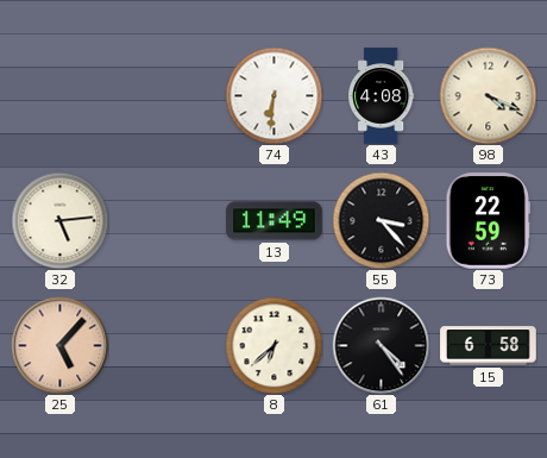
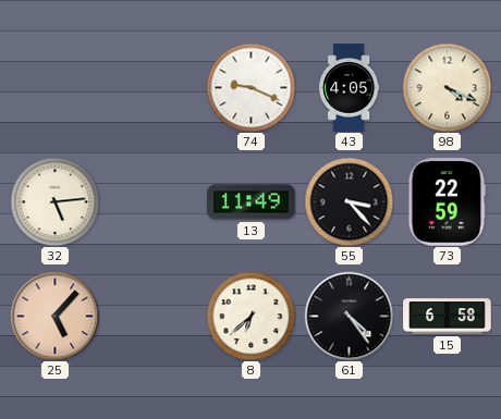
74: 6:31 -> 9:19 (250, 87)
43: 4:08 -> 4:05 (350, 88)
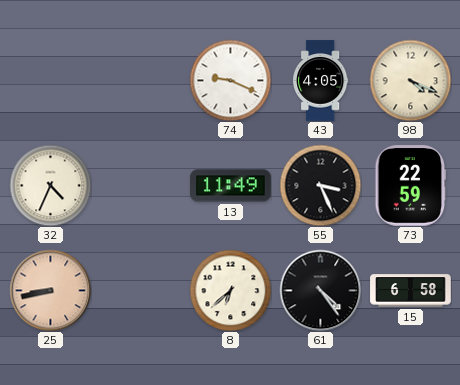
32: 5:14 -> 4:34 (50, 185)
55: 3:23 -> 3:26 (320, 185)
25: 5:07 -> 8:43 (50, 290)
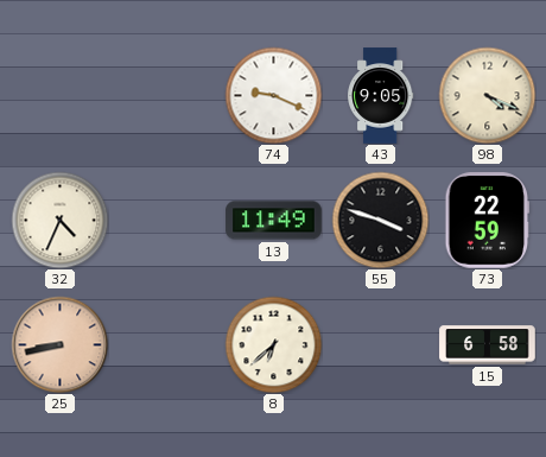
43: 4:05 -> 9:05 (381, 96)
55: 3:26 -> 3:48 (380, 220)
61: 4:24 -> none (320, 290)
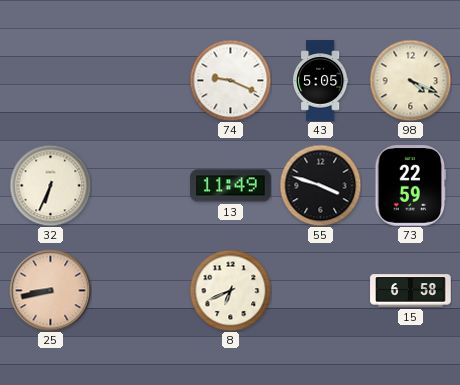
43: 9:05 -> 5:05 (321, 81)
32: 4:34 -> 6:34 (50, 185)
8: 6:38 -> 6:41 (230, 290)
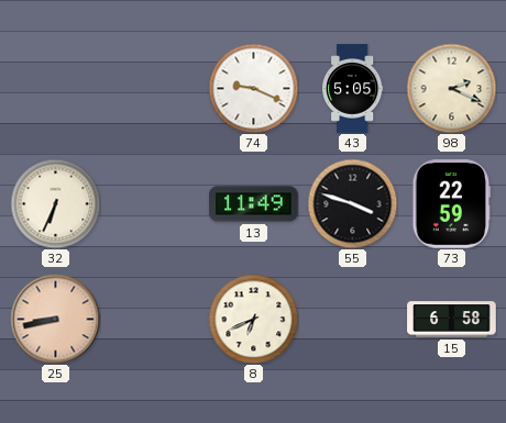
98: 4:19 -> 2:19 (451, 88)
